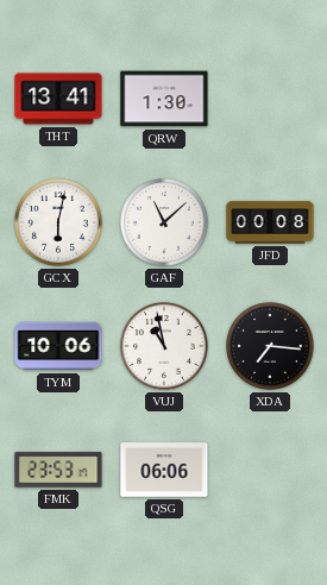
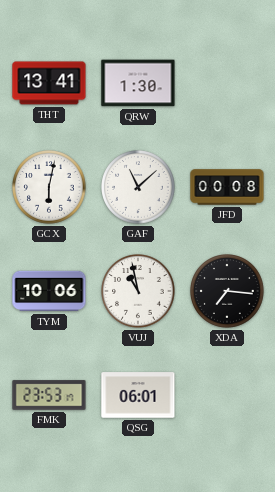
QSG: 06:06 -> 06:01 (138, 395)
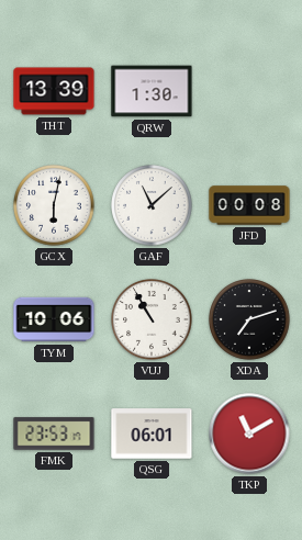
THT: 13:41 -> 13:39 (54, 91)
VUJ: 10:58 -> 10:55 (152, 319)
XDA: 7:16 -> 7:12 (249, 319)
TKP: none -> 11:10 (249, 434)
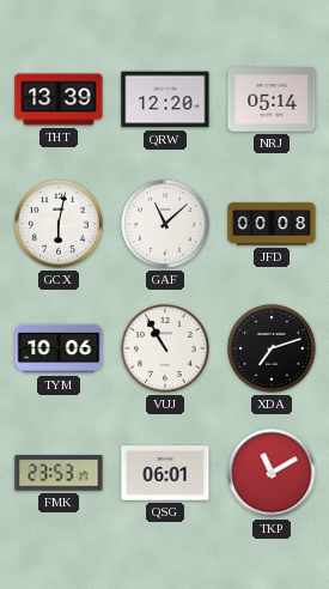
QRW: 1:30 -> 12:20 (165, 99)
NRJ: none -> 05:14 (272, 99)
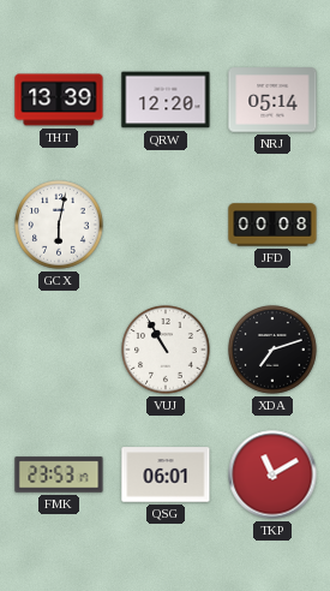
GAF: 11:08 -> none (165, 224)
TYM: 10:06 -> none (59, 348)
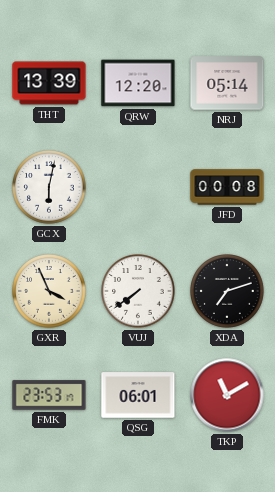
GXR: none -> 3:56 (49, 291)
VUJ: 10:55 -> 7:39 (138, 291)
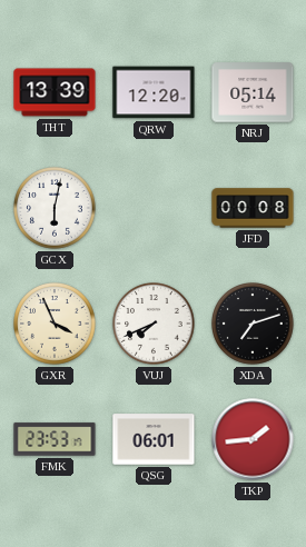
VUJ: 7:39 -> 7:41 (154, 324)
TKP: 11:10 -> 1:44 (253, 439)
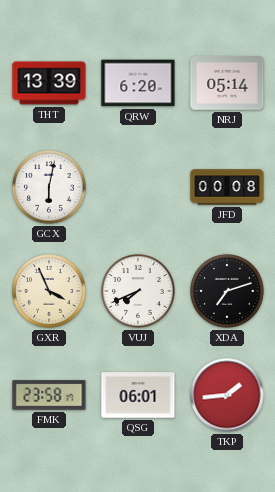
QRW: 12:20 -> 6:20 (138, 83)
FMK: 23:53 -> 23:58 (49, 395)
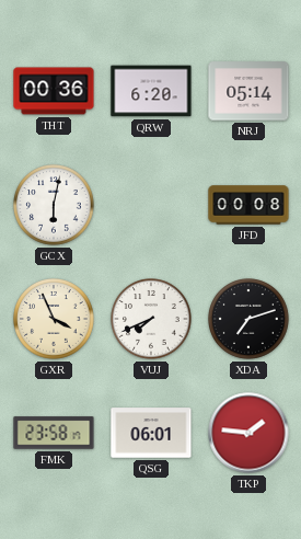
THT: 13:39 -> 00:36 (54, 91)
TKP: 1:44 -> 1:46 (248, 433)
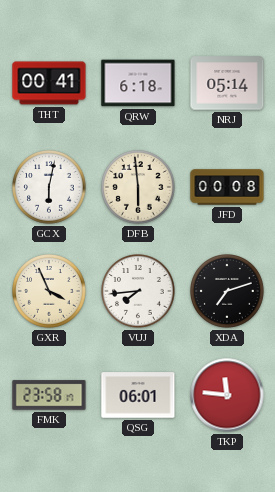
THT: 00:36 -> 00:41 (49, 83)
QRW: 6:20 -> 6:18 (138, 83)
DFB: none -> 5:59 (138, 187)
VUJ: 7:41 -> 7:44 (138, 291)
TKP: 1:46 -> 11:46 (227, 395)
